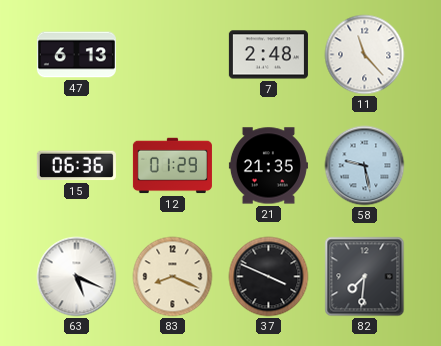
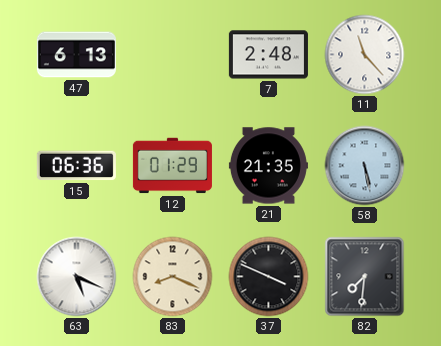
58: 9:28 -> 5:28 (365, 166)
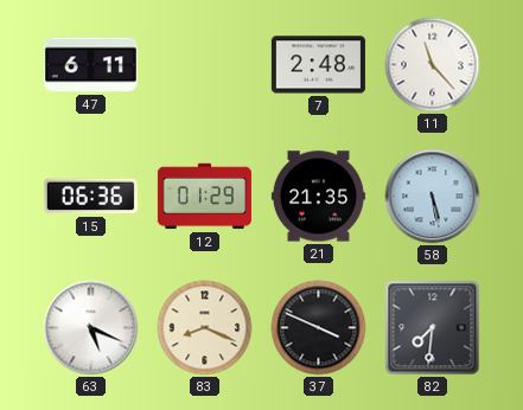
47: 6:13 -> 6:11 (90, 65)
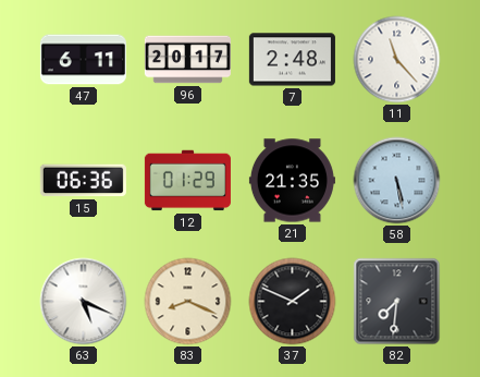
96: none -> 20:17 (187, 60)
37: 3:49 -> 1:49 (293, 302)
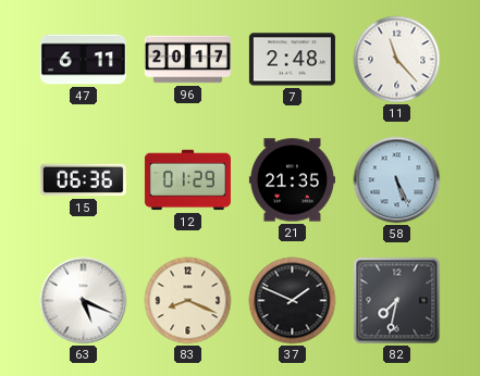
58: 5:28 -> 5:26 (397, 180)
82: 7:31 -> 7:32 (397, 301)
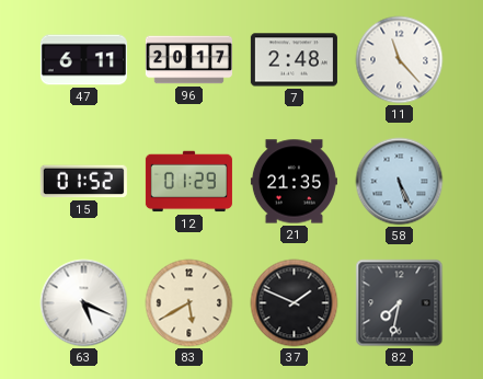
15: 06:36 -> 01:52 (83, 182)
83: 8:19 -> 5:40 (189, 303)
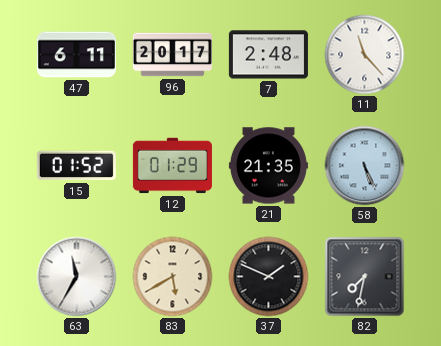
63: 5:19 -> 11:35 (77, 277)
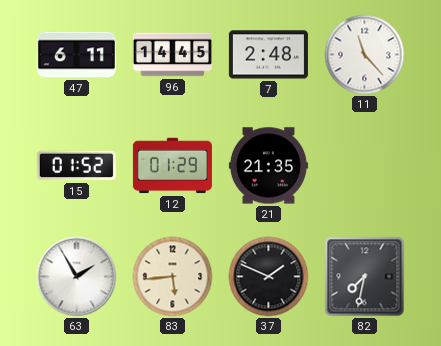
96: 20:17 -> 14:45 (172, 55)
58: 5:26 -> none (365, 166)
63: 11:35 -> 1:55 (77, 277)
83: 5:40 -> 5:44 (173, 277)
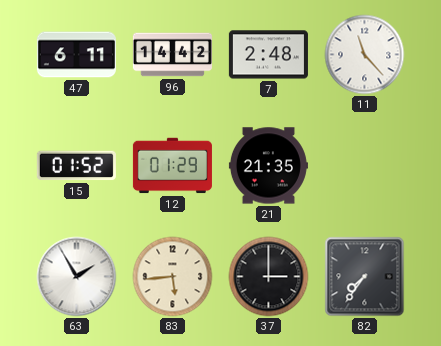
96: 14:45 -> 14:42 (172, 55)
37: 1:49 -> 3:00 (269, 277)
82: 7:32 -> 7:36 (365, 277)
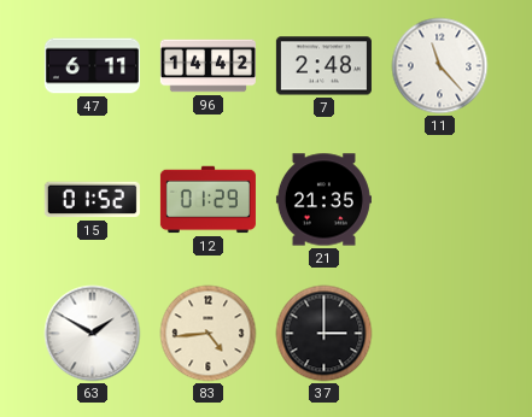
63: 1:55 -> 1:50 (93, 334)
83: 5:44 -> 4:44 (209, 334)
82: 7:36 -> none (365, 277)
